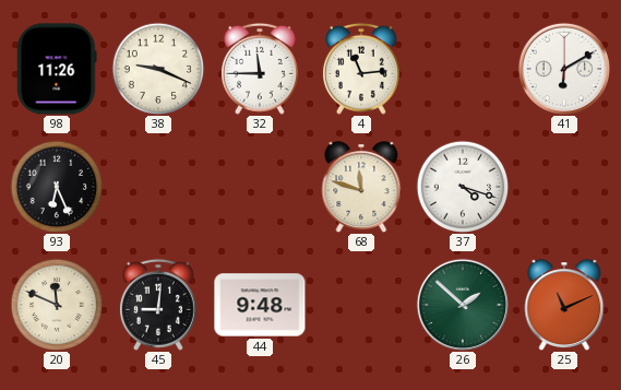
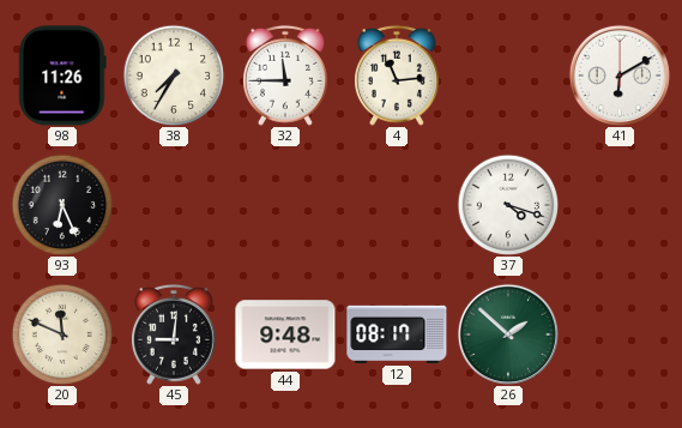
38: 9:19 -> 7:35 (174, 76)
68: 11:48 -> none (361, 187)
12: none -> 08:17 (397, 334)
25: 11:11 -> none (564, 305)
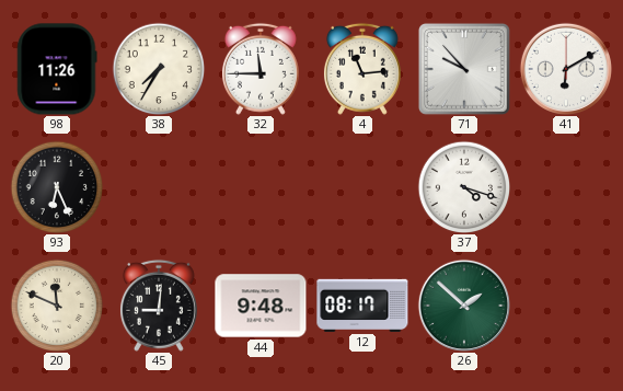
71: none -> 9:53 (464, 69)
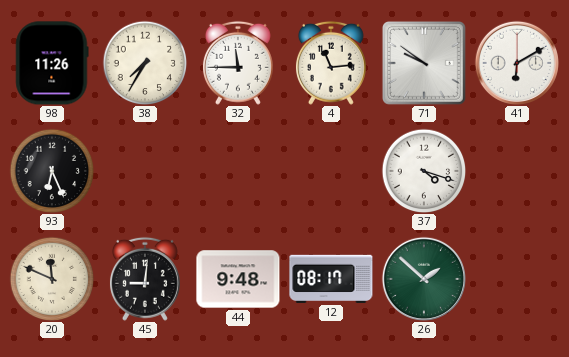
71: 9:53 -> 9:51 (424, 63)
